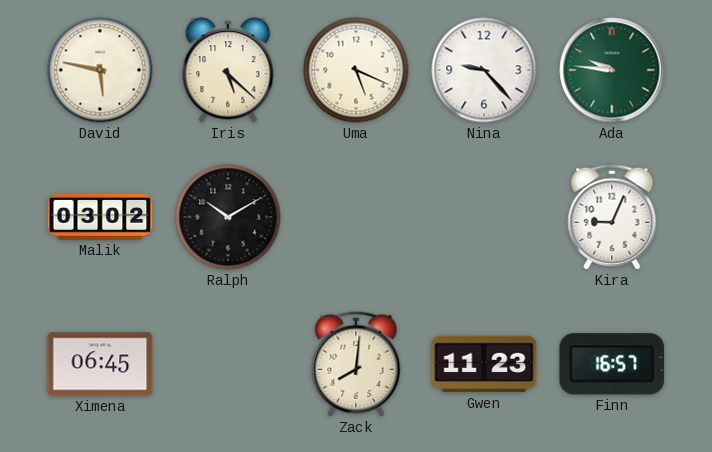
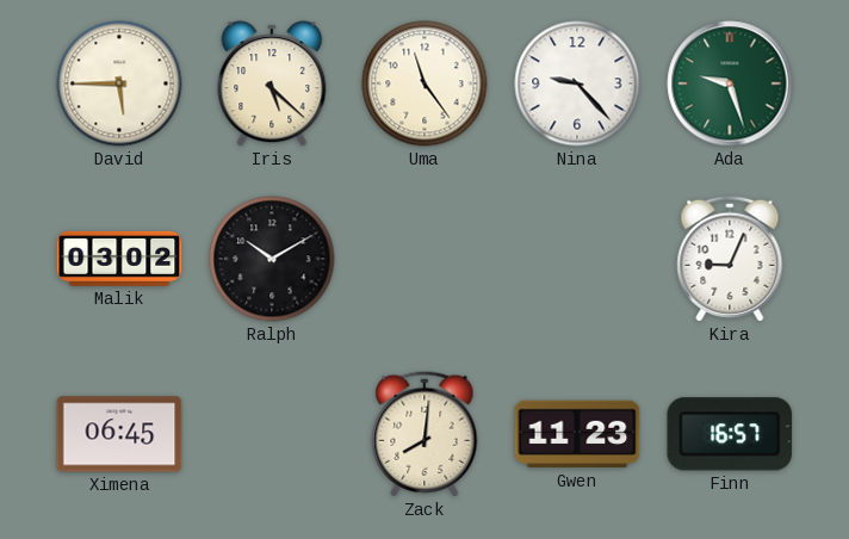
David: 5:47 -> 5:45 (119, 83)
Uma: 5:19 -> 11:24 (424, 83)
Ada: 9:46 -> 9:27 (730, 83)
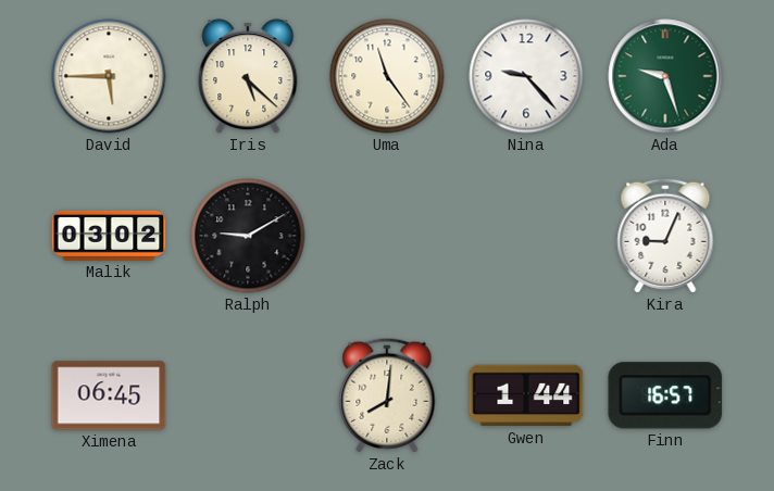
Ralph: 10:10 -> 9:10 (248, 236)
Gwen: 11:23 -> 1:44 (526, 395)
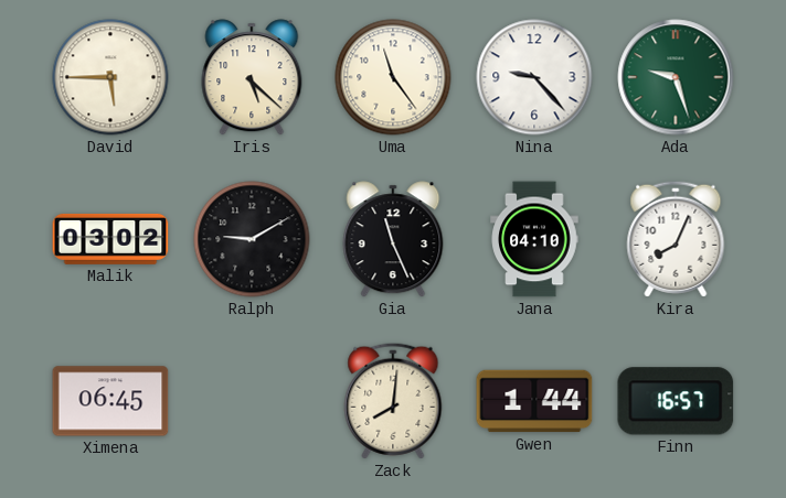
Gia: none -> 11:26 (393, 239)
Jana: none -> 04:10 (534, 239)
Kira: 9:04 -> 8:04 (676, 239)
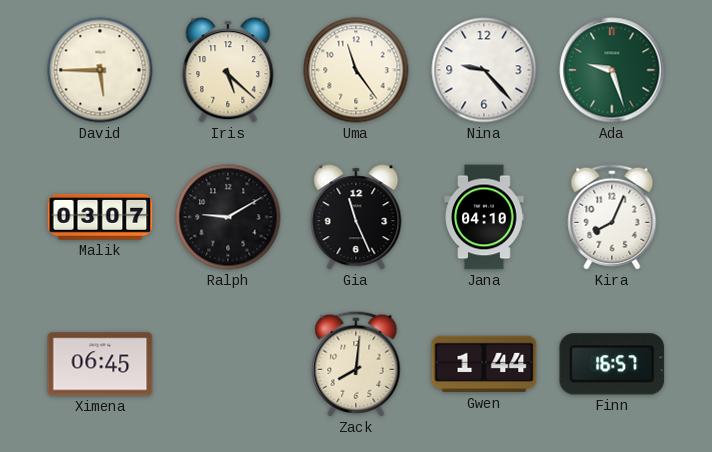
Malik: 03:02 -> 03:07 (100, 217)
